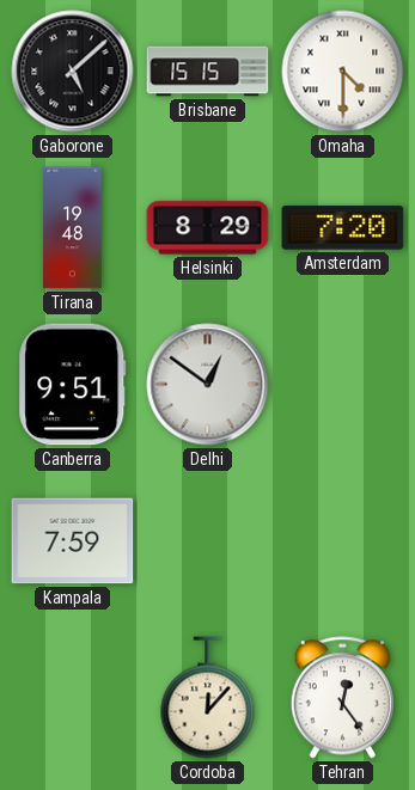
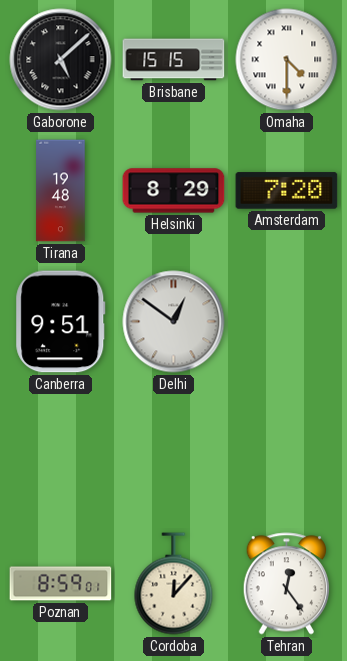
Kampala: 7:59 -> none (73, 541)
Poznan: none -> 8:59 (61, 584)
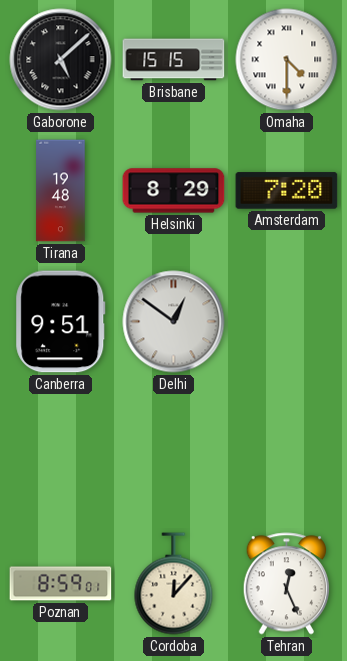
Tehran: 12:24 -> 12:26 (286, 584)
